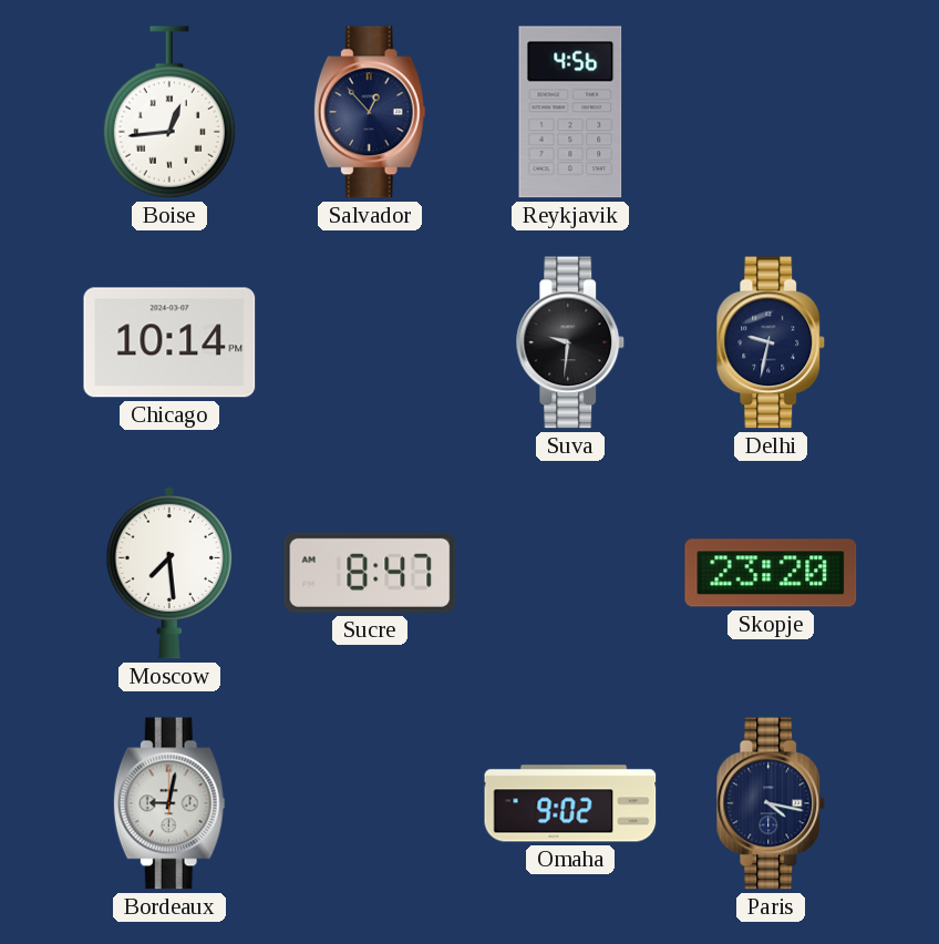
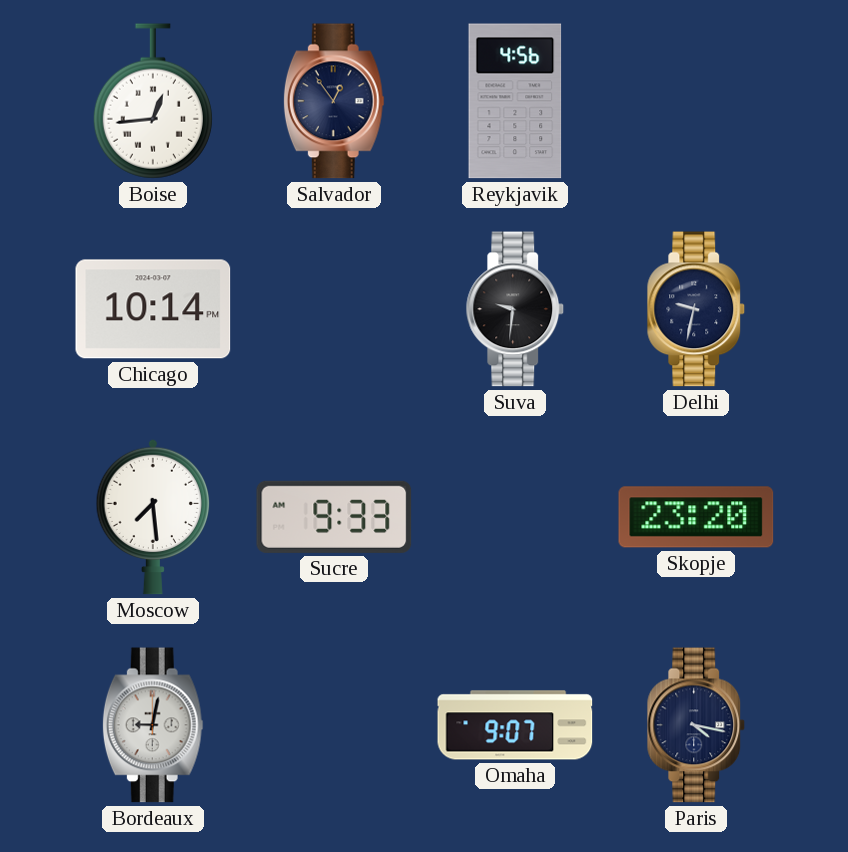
Salvador: 12:53 -> 12:54 (334, 101)
Sucre: 8:47 -> 9:33 (334, 517)
Omaha: 9:02 -> 9:07 (515, 725)
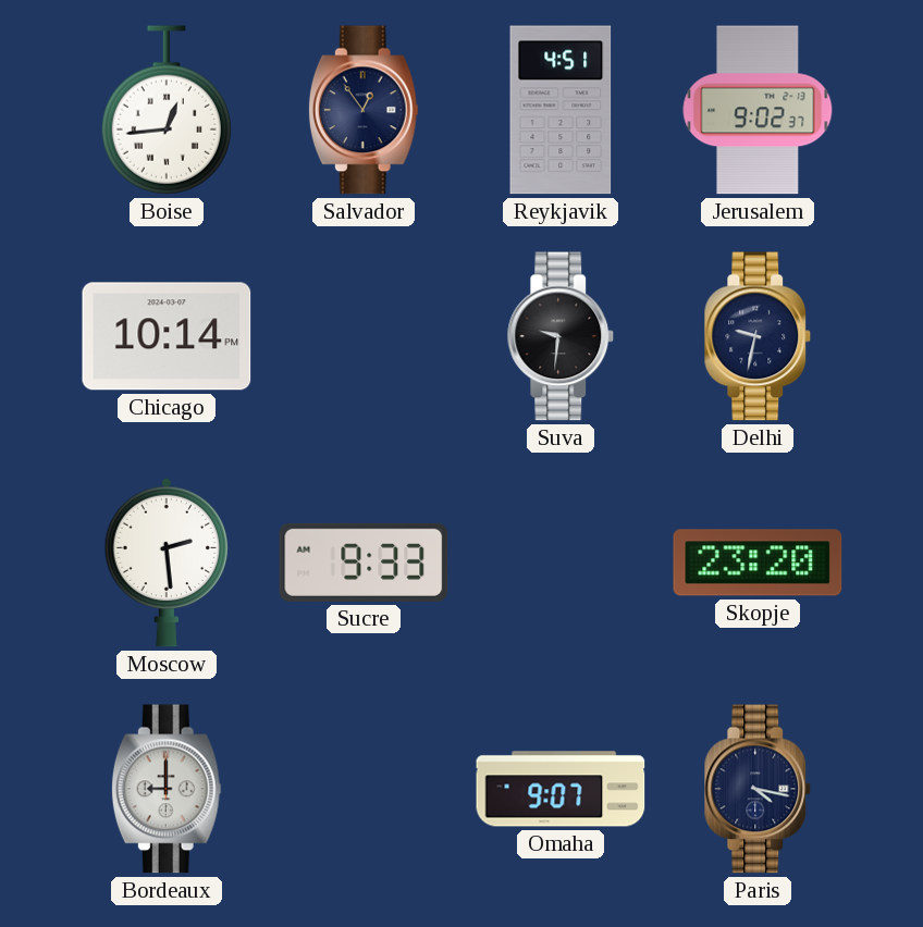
Reykjavik: 4:56 -> 4:51 (561, 110)
Jerusalem: none -> 9:02 (758, 110)
Moscow: 7:29 -> 2:29 (167, 563)
Bordeaux: 9:02 -> 9:00 (167, 789)
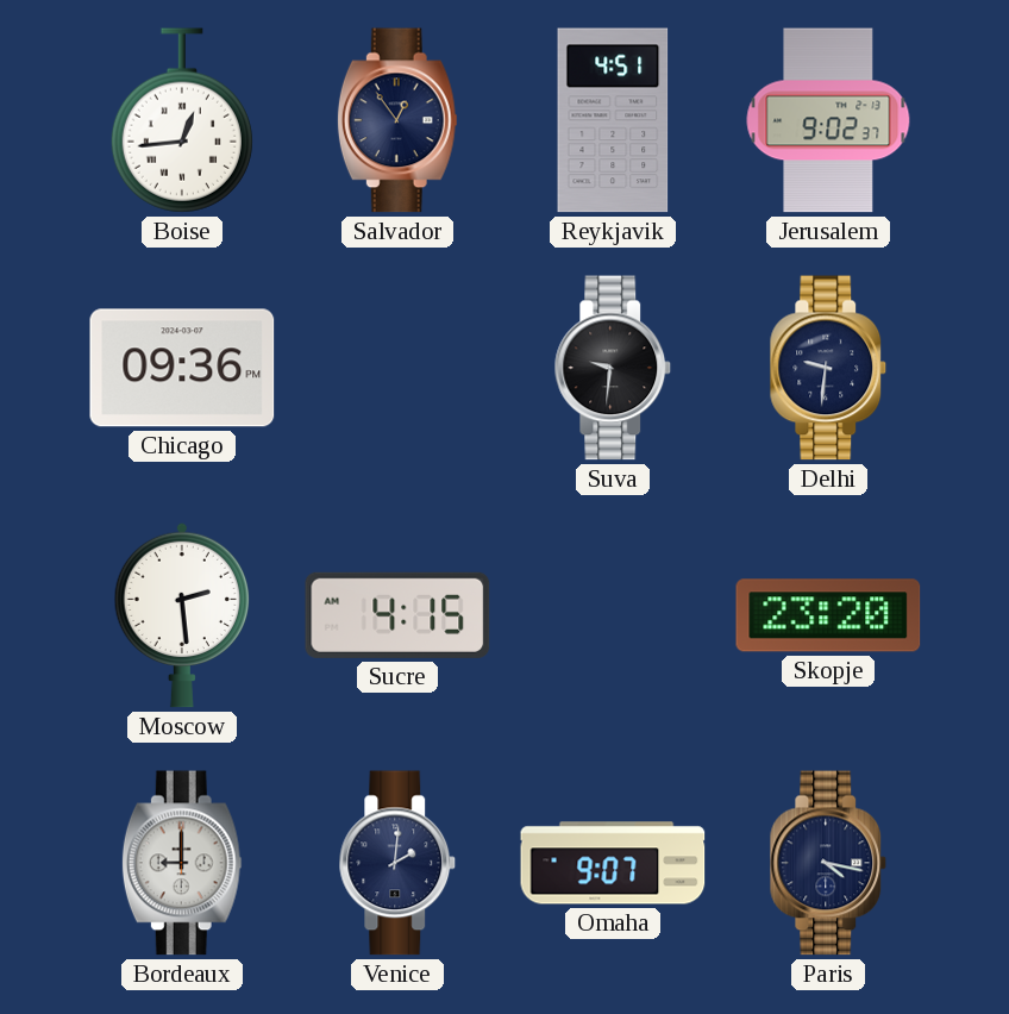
Chicago: 10:14 -> 09:36 (182, 368)
Delhi: 9:32 -> 9:31 (828, 368)
Sucre: 9:33 -> 4:15 (397, 615)
Venice: none -> 2:01 (397, 863)
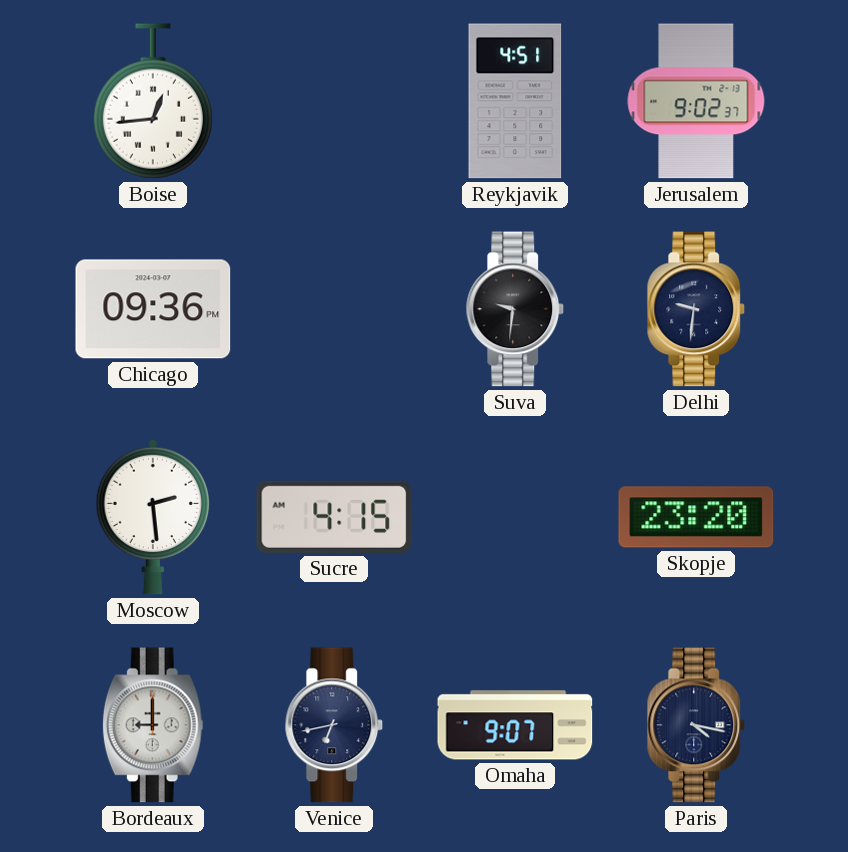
Salvador: 12:54 -> none (397, 120)
Venice: 2:01 -> 6:43 (334, 725)
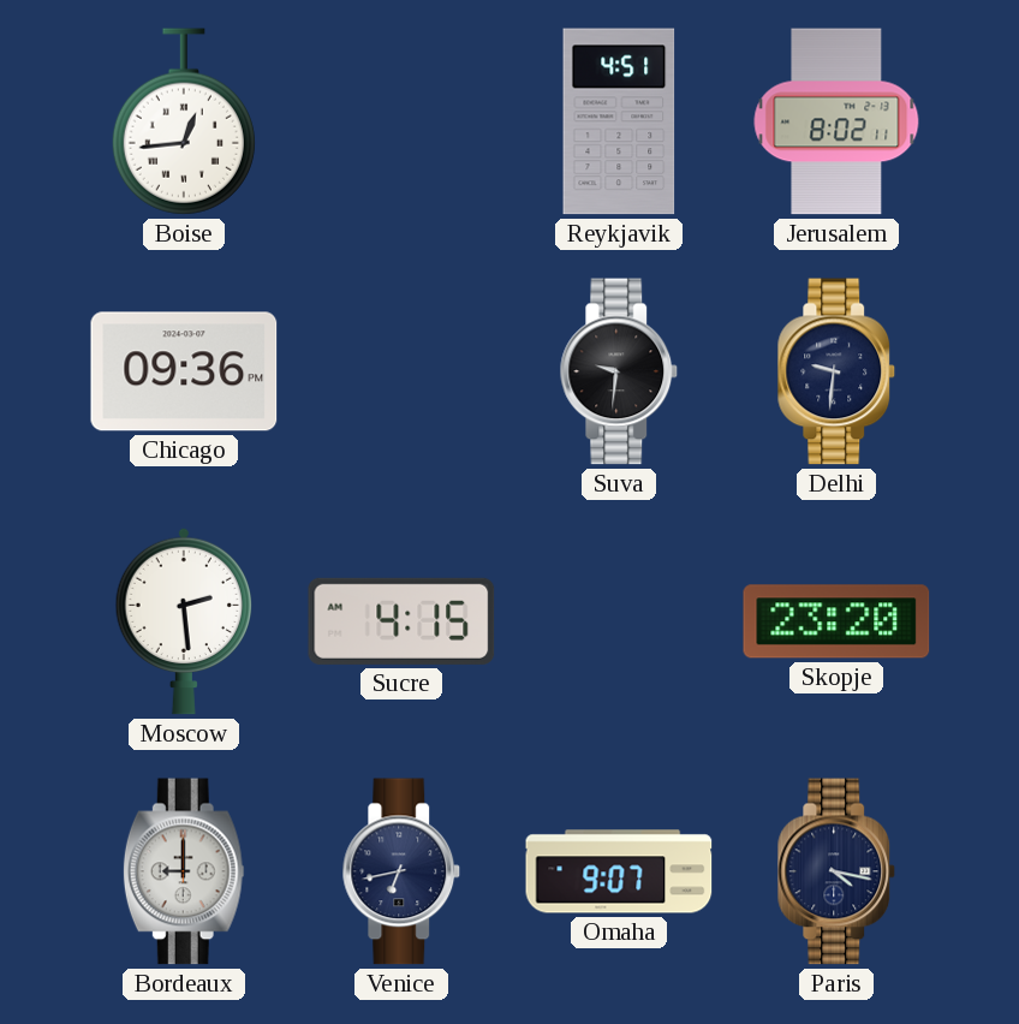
Jerusalem: 9:02 -> 8:02 (836, 121)
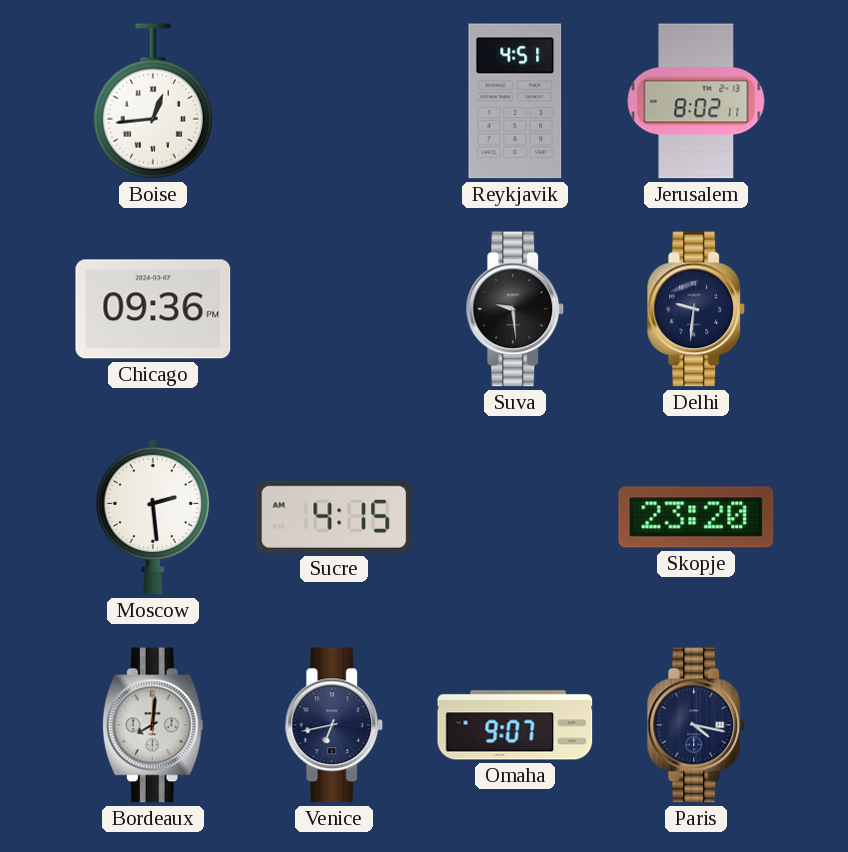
Suva: 9:31 -> 9:29 (515, 309)
Bordeaux: 9:00 -> 8:01 (153, 725)
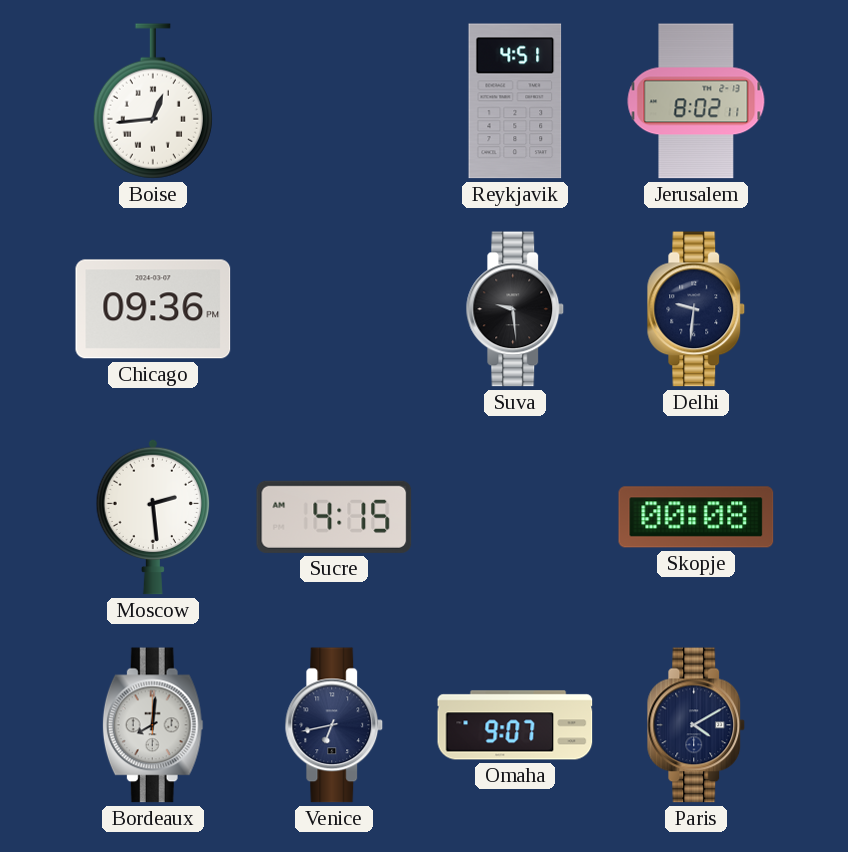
Skopje: 23:20 -> 00:08 (696, 517)
Paris: 4:17 -> 4:10 (696, 725)
